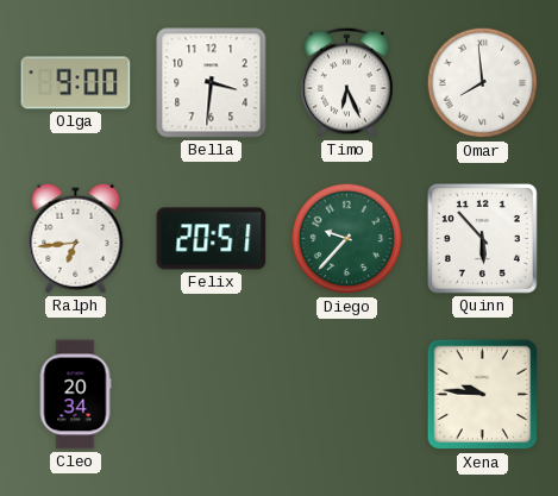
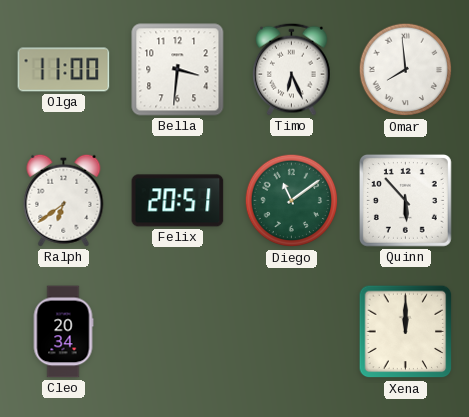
Olga: 9:00 -> 11:00 (64, 70)
Ralph: 6:44 -> 6:39 (64, 200)
Diego: 9:37 -> 11:09 (292, 201)
Xena: 9:46 -> 12:00 (406, 332)
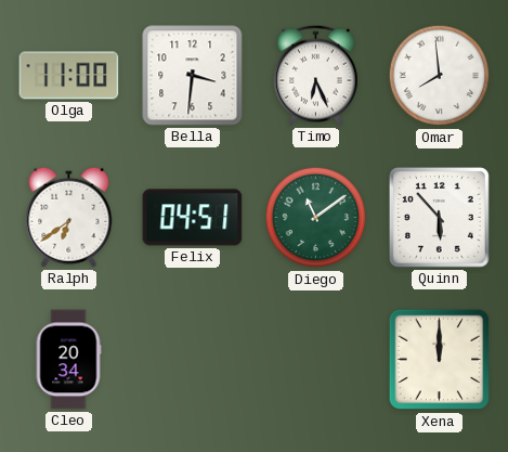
Felix: 20:51 -> 04:51 (193, 218)
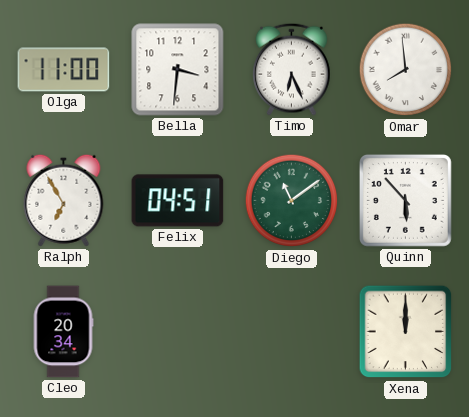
Ralph: 6:39 -> 6:55 (64, 200)
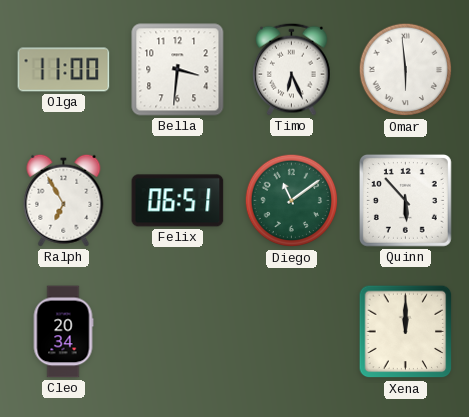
Omar: 7:59 -> 5:59 (406, 70)
Felix: 04:51 -> 06:51 (178, 201)
